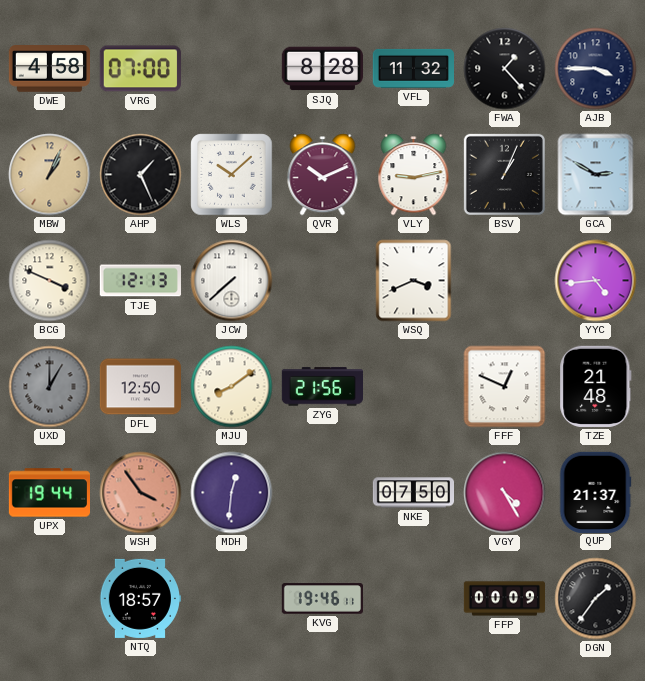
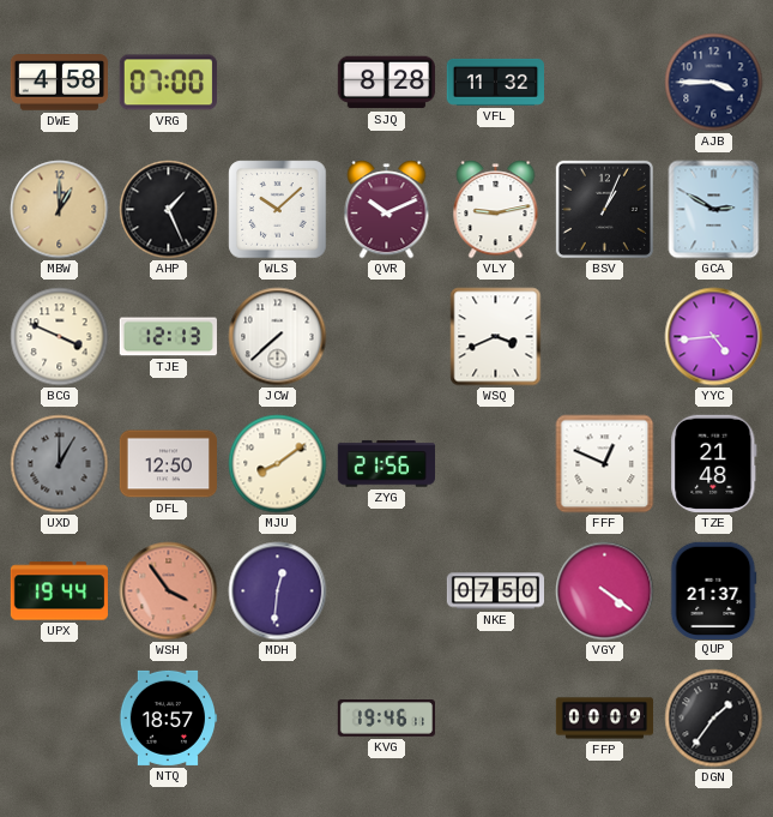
FWA: 1:23 -> none (505, 69)
MBW: 1:04 -> 1:00 (60, 210)
VGY: 4:25 -> 4:21 (605, 591)
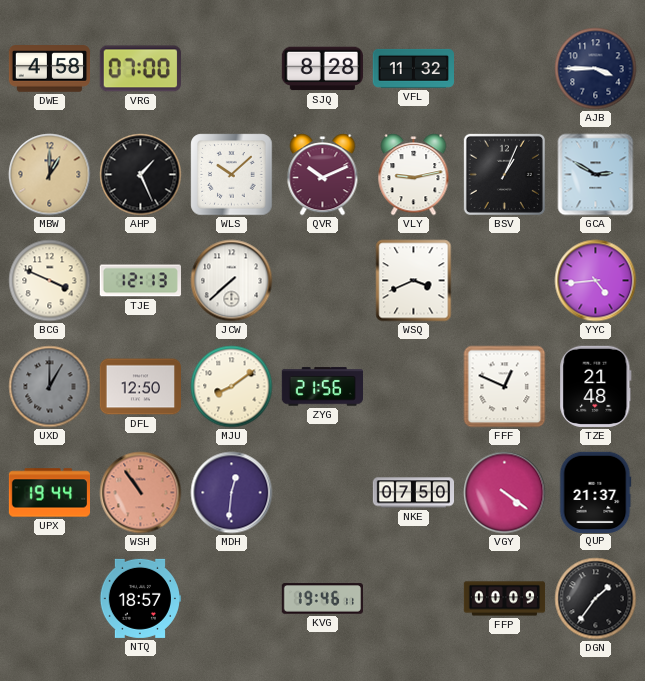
WSH: 3:54 -> 10:54 (141, 493)
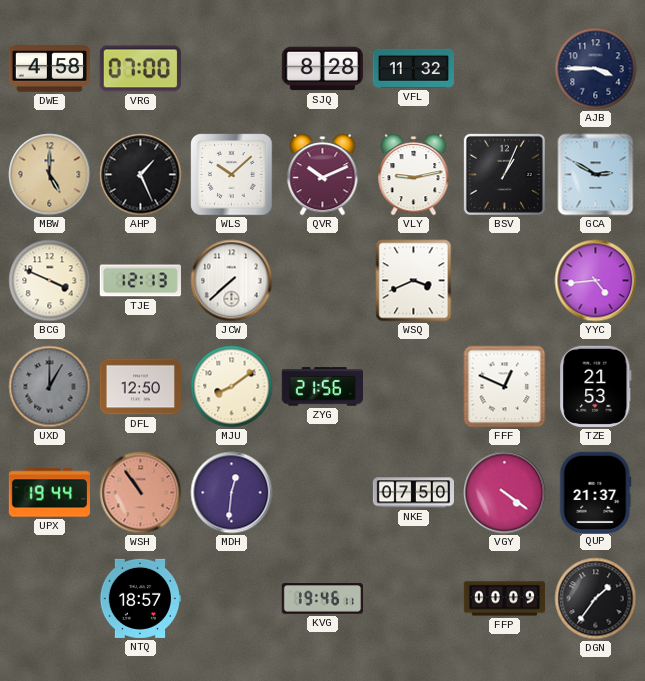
MBW: 1:00 -> 5:00 (50, 175)
TZE: 21:48 -> 21:53 (596, 386)
